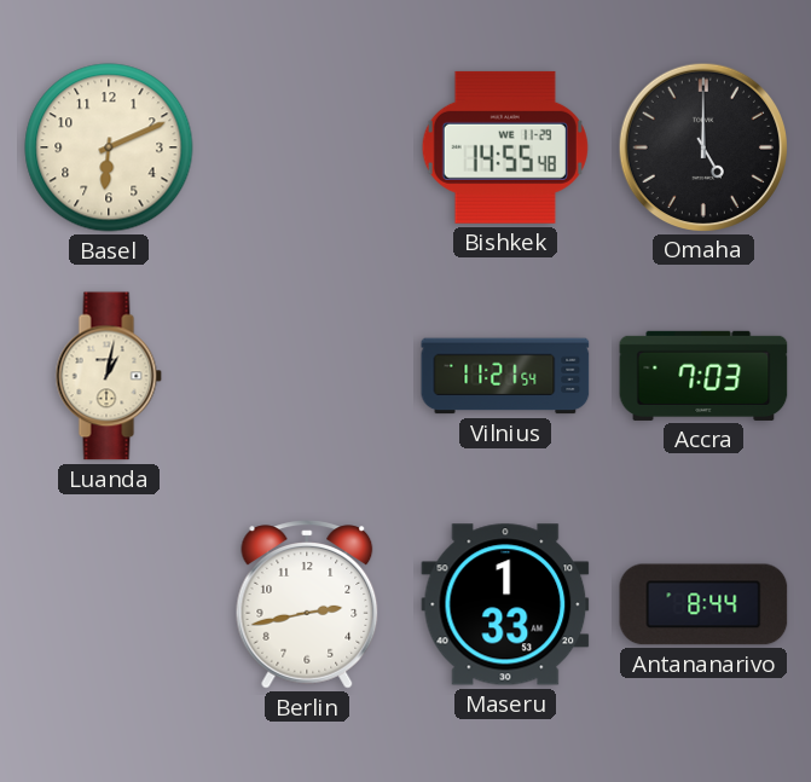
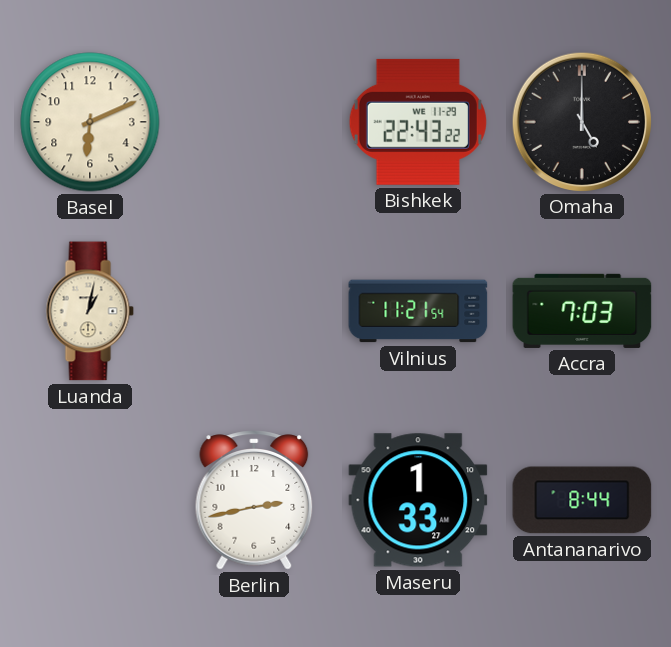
Bishkek: 14:55 -> 22:43 (418, 122)
Maseru: 1:33:53 -> 1:33:27 (418, 500)
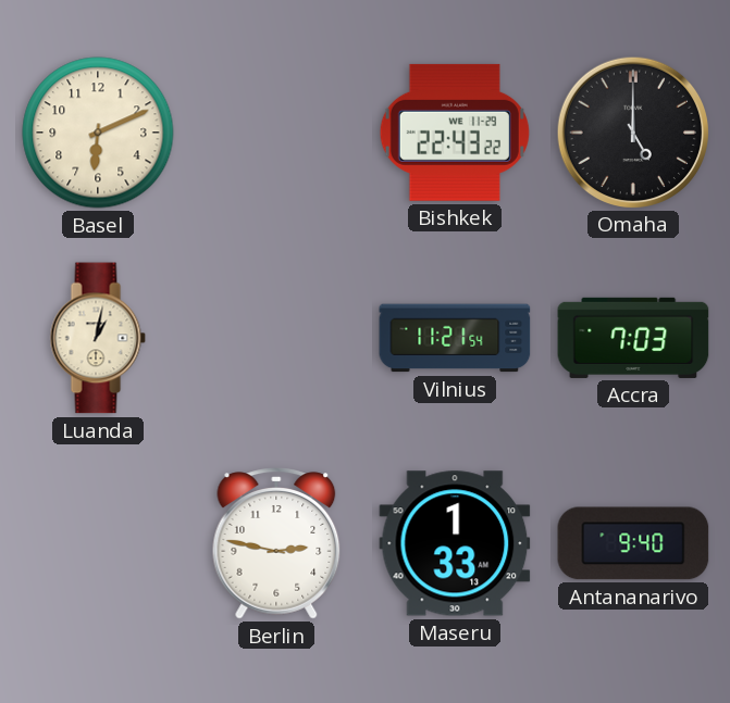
Berlin: 2:43 -> 2:47 (276, 543)
Maseru: 1:33:27 -> 1:33:13 (455, 543)
Antananarivo: 8:44 -> 9:40 (633, 543)
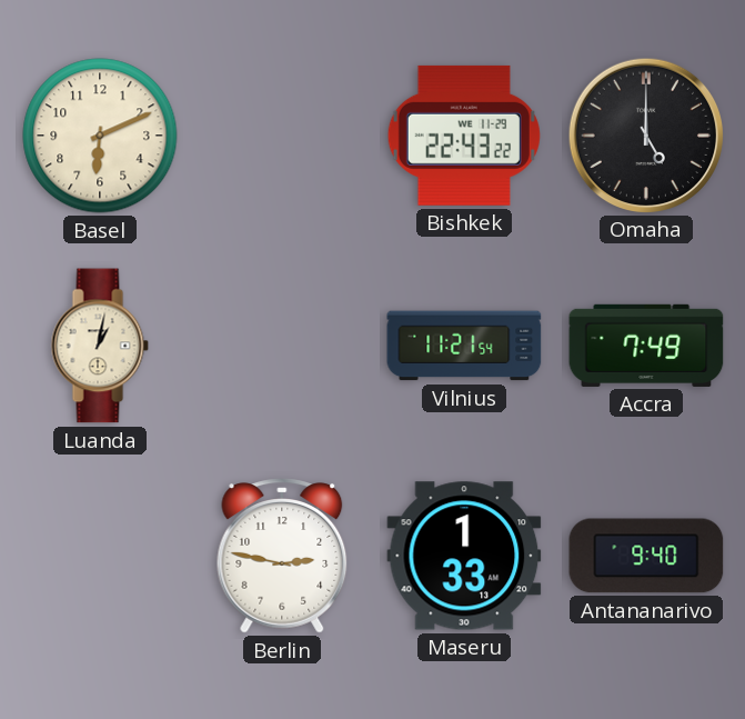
Accra: 7:03 -> 7:49 (646, 346)
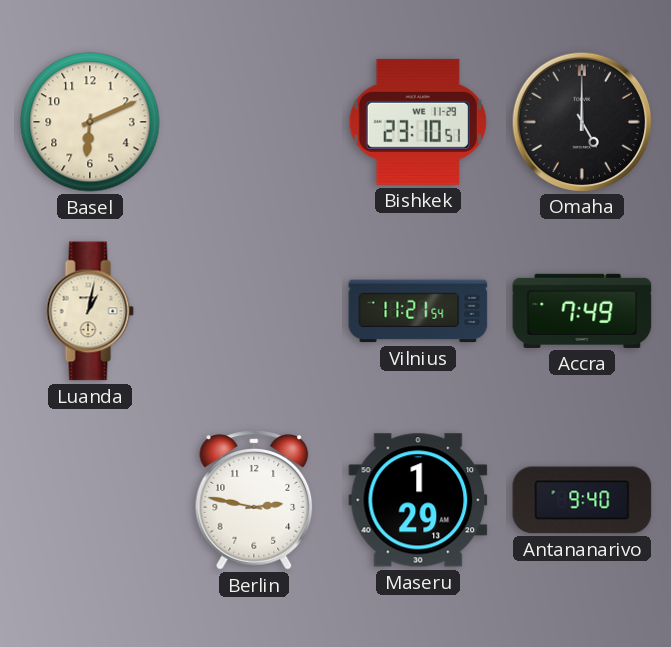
Bishkek: 22:43 -> 23:10 (418, 122)
Maseru: 1:33 -> 1:29 (418, 500)
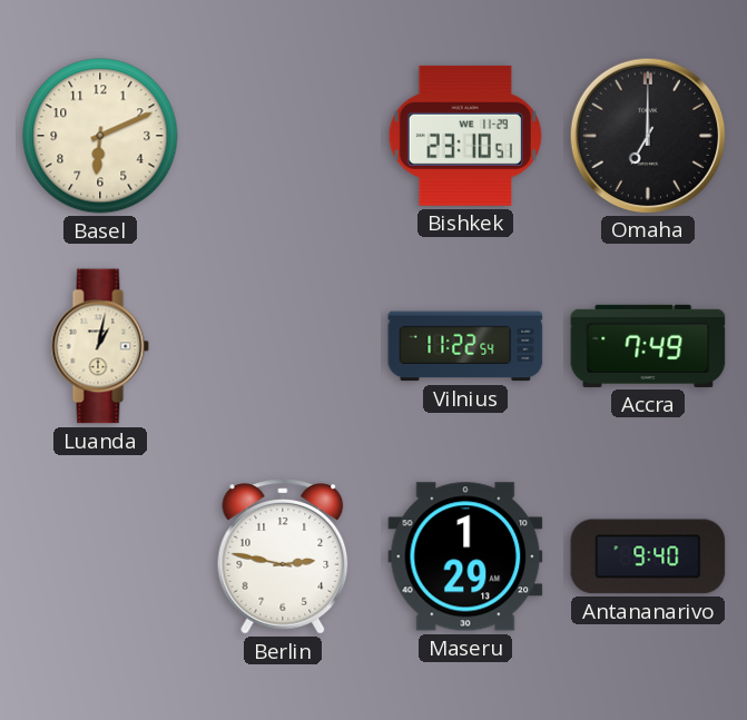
Omaha: 5:00 -> 7:00 (647, 135)
Vilnius: 11:21 -> 11:22 (465, 346)
